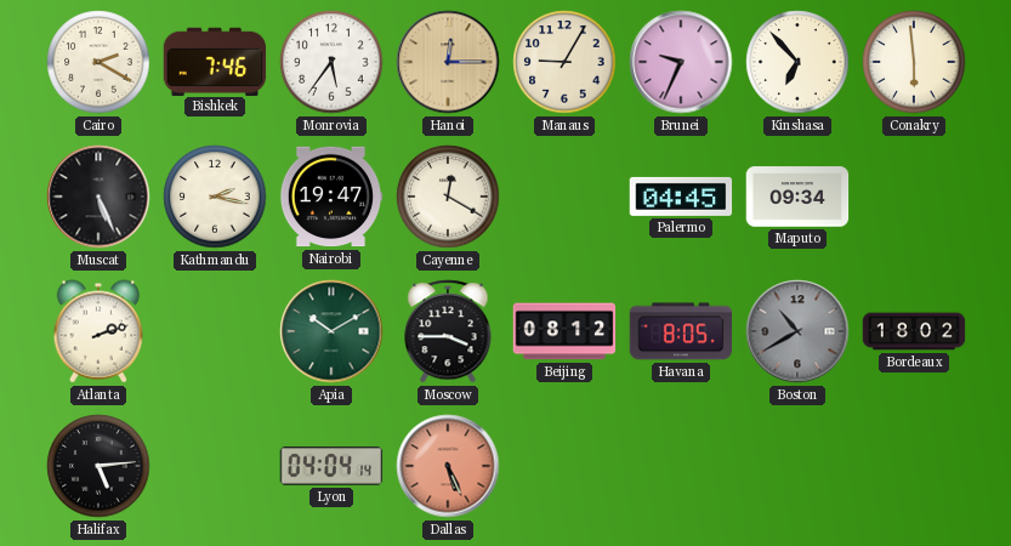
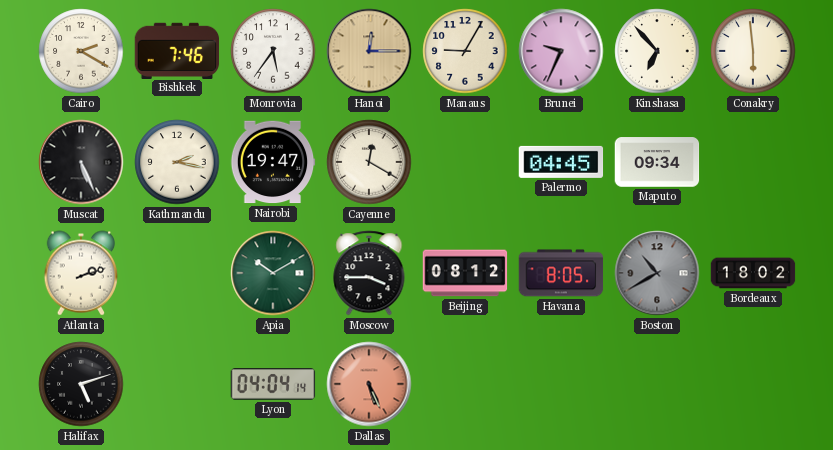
Halifax: 5:14 -> 5:12 (81, 384)
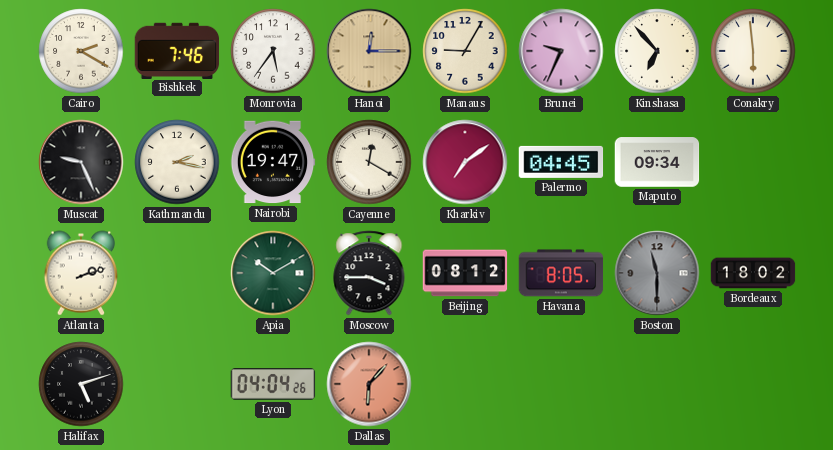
Muscat: 5:26 -> 9:26 (81, 162)
Kharkiv: none -> 7:09 (465, 162)
Boston: 10:40 -> 11:30 (657, 273)
Lyon: 04:04:14 -> 04:04:26 (273, 384)
Dallas: 5:26 -> 6:07 (369, 384)
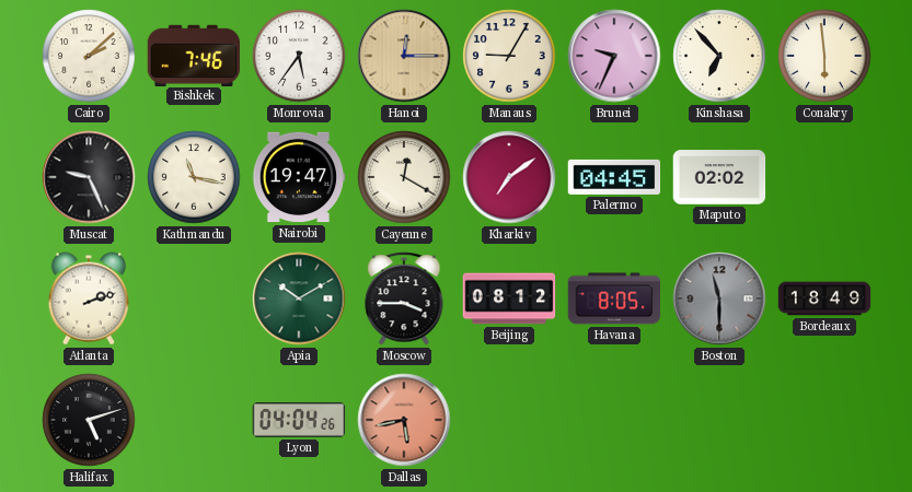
Cairo: 2:20 -> 2:08 (89, 56)
Kathmandu: 2:17 -> 11:17 (194, 177)
Maputo: 09:34 -> 02:02 (719, 177)
Bordeaux: 18:02 -> 18:49 (824, 298)
Dallas: 6:07 -> 5:43 (404, 420)
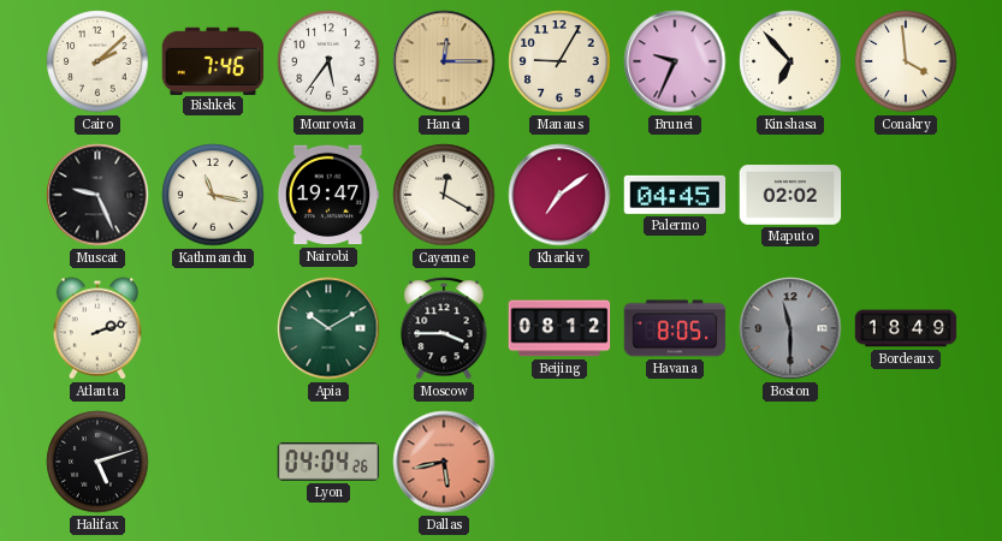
Conakry: 5:59 -> 3:59 (906, 61)
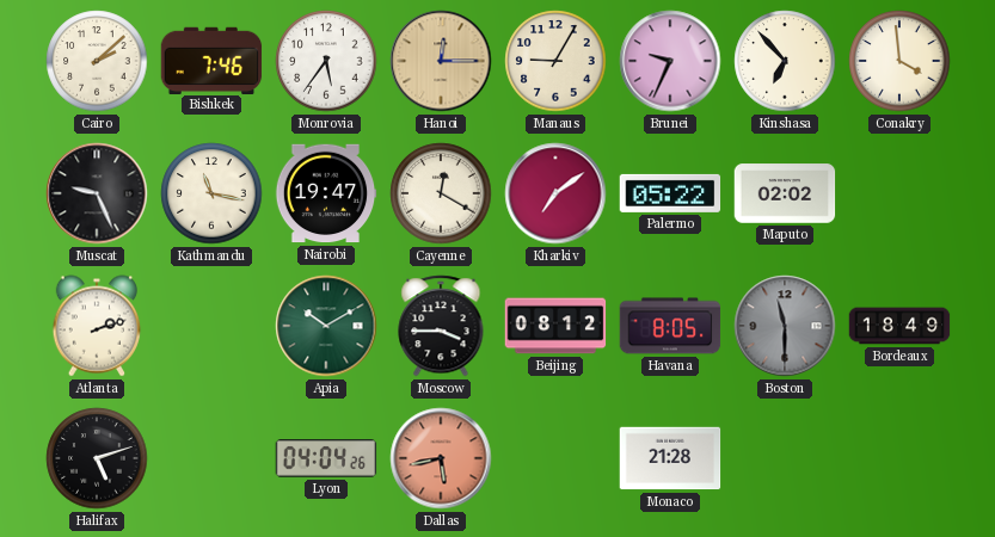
Palermo: 04:45 -> 05:22 (670, 193)
Monaco: none -> 21:28 (670, 458)
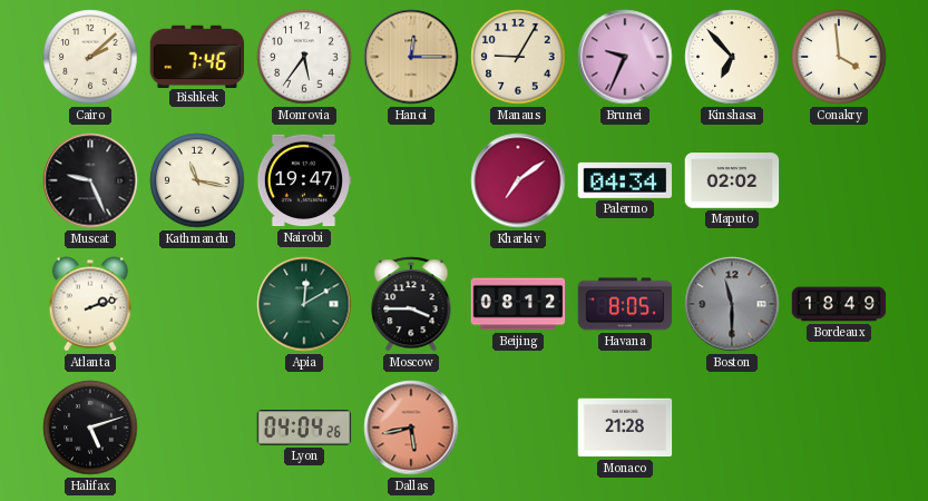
Cayenne: 12:20 -> none (441, 193)
Palermo: 05:22 -> 04:34 (625, 180)
Apia: 10:10 -> 12:10 (304, 304)
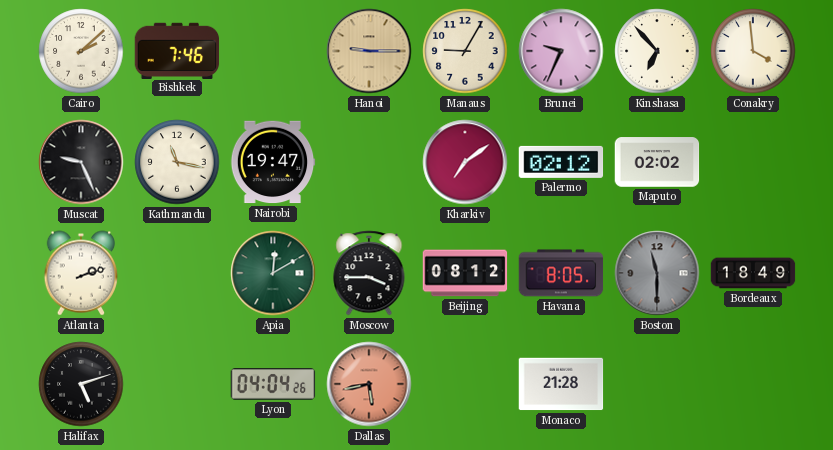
Monrovia: 5:36 -> none (304, 57)
Hanoi: 12:15 -> 9:15 (369, 51)
Palermo: 04:34 -> 02:12 (561, 162)
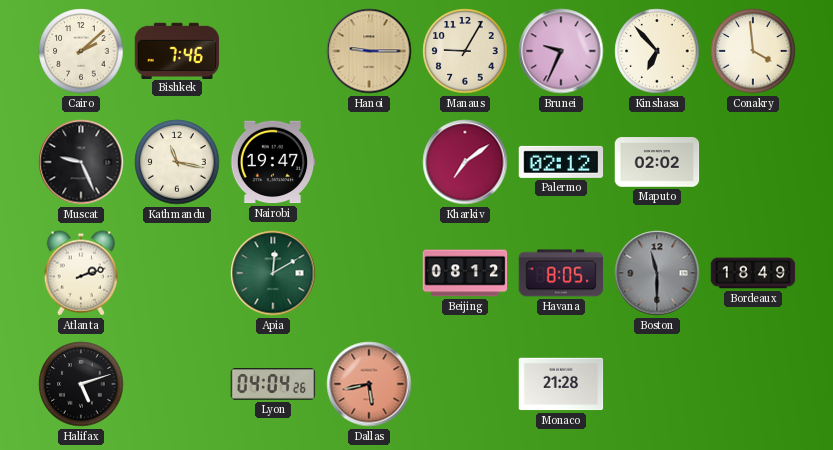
Moscow: 3:45 -> none (369, 273)
